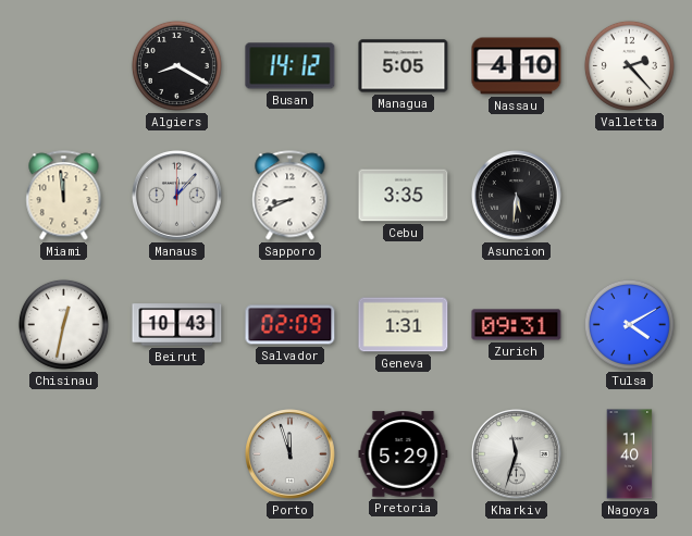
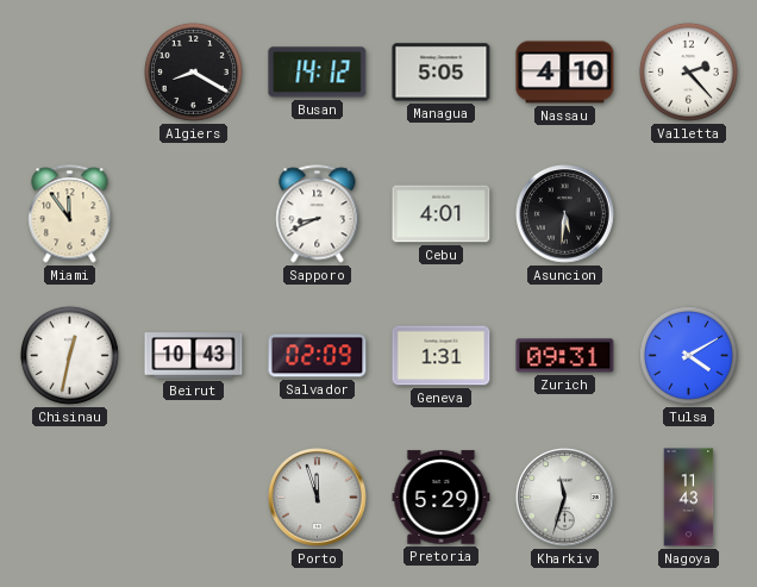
Miami: 11:59 -> 11:54 (70, 214)
Manaus: 12:07 -> none (177, 196)
Cebu: 3:35 -> 4:01 (442, 214)
Nagoya: 11:40 -> 11:43 (689, 498)
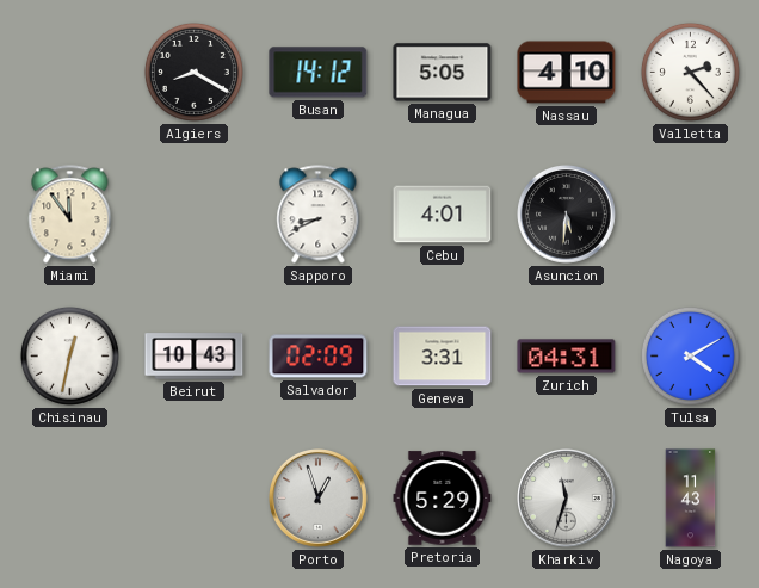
Geneva: 1:31 -> 3:31 (443, 357)
Zurich: 09:31 -> 04:31 (567, 357)
Porto: 11:57 -> 12:57 (319, 499)
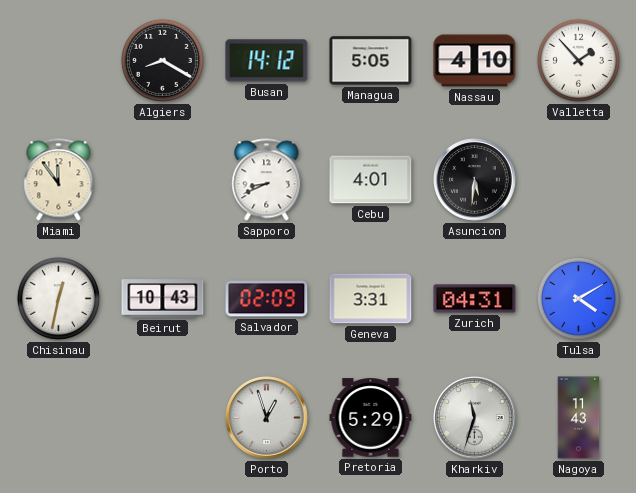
Valletta: 2:23 -> 1:53 (578, 60)
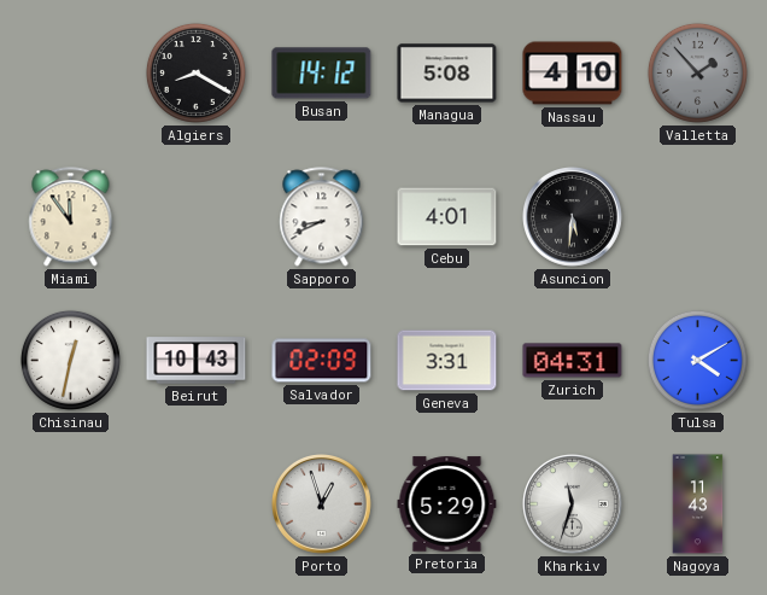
Managua: 5:05 -> 5:08 (447, 74)
Valletta dial: white -> grey (697, 72)
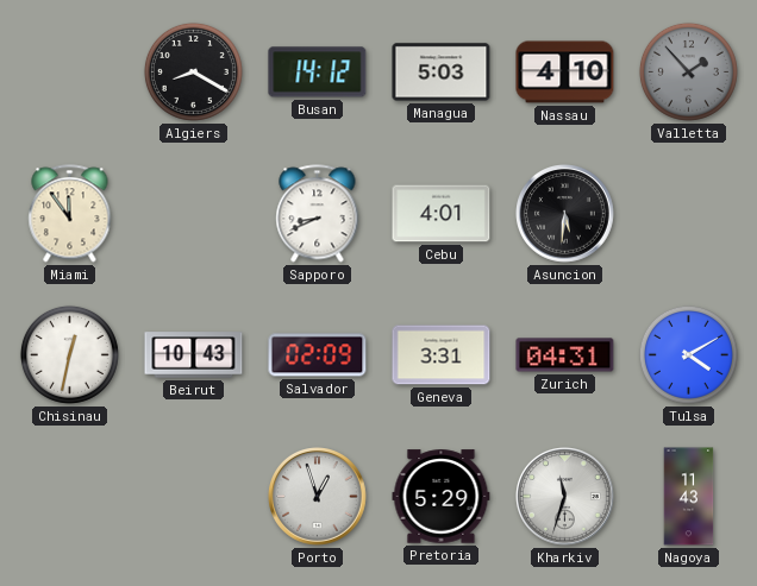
Managua: 5:08 -> 5:03 (442, 73)
